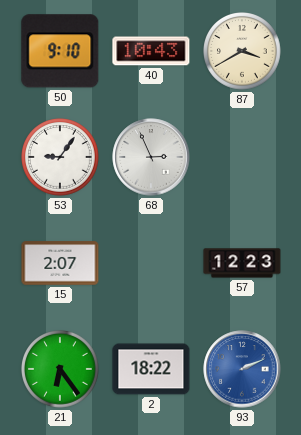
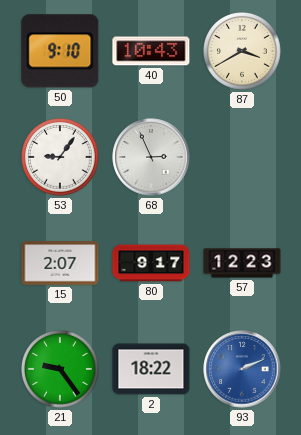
80: none -> 9:17 (151, 263)
21: 6:24 -> 9:24 (61, 370)
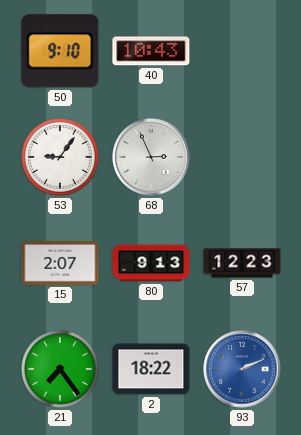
87: 3:40 -> none (243, 52)
80: 9:17 -> 9:13 (151, 263)
21: 9:24 -> 7:24 (61, 370)
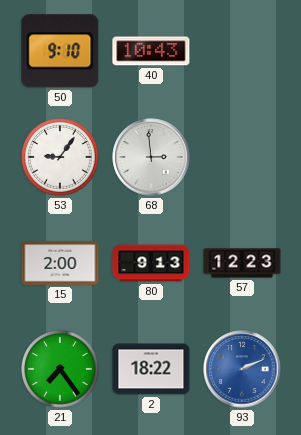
68: 2:56 -> 2:59 (151, 157)
15: 2:07 -> 2:00 (60, 263)
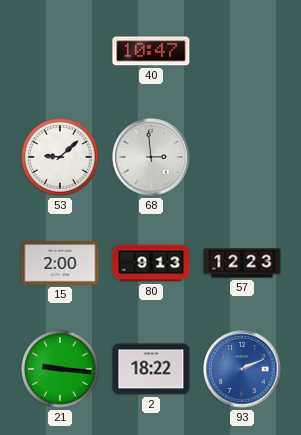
50: 9:10 -> none (60, 51)
40: 10:43 -> 10:47 (151, 51)
53: 9:06 -> 9:08 (61, 158)
21: 7:24 -> 9:16 (61, 370)
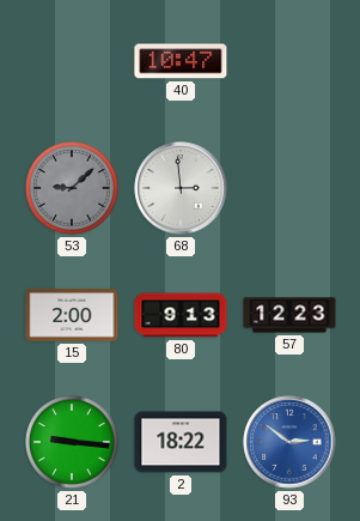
53 dial: white -> grey (73, 189)
93: 2:11 -> 2:51 (289, 442)
